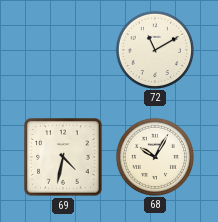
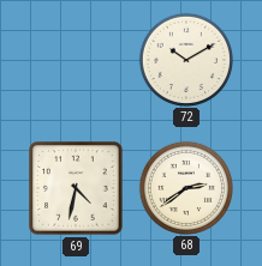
72: 11:10 -> 10:10 (185, 59)
68: 10:05 -> 2:39 (185, 187)
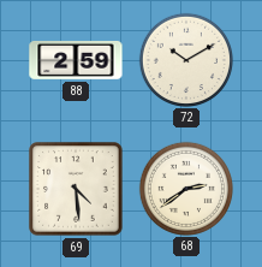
88: none -> 2:59 (76, 60)
69: 4:32 -> 4:29 (76, 189)
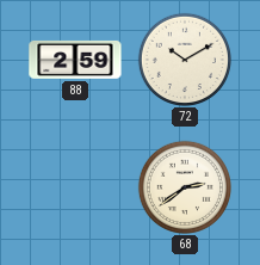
69: 4:29 -> none (76, 189)
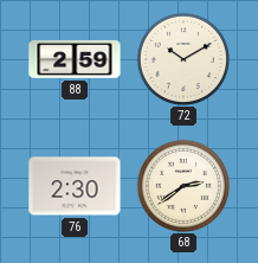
76: none -> 2:30 (75, 186)
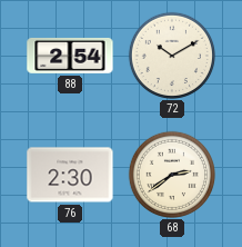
88: 2:59 -> 2:54 (70, 56)
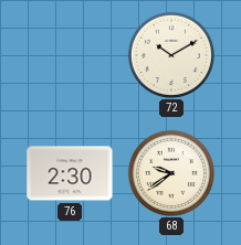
88: 2:54 -> none (70, 56)
68: 2:39 -> 9:39 (170, 172)
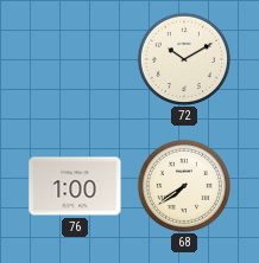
76: 2:30 -> 1:00 (75, 186)
68: 9:39 -> 7:39 (183, 185)
